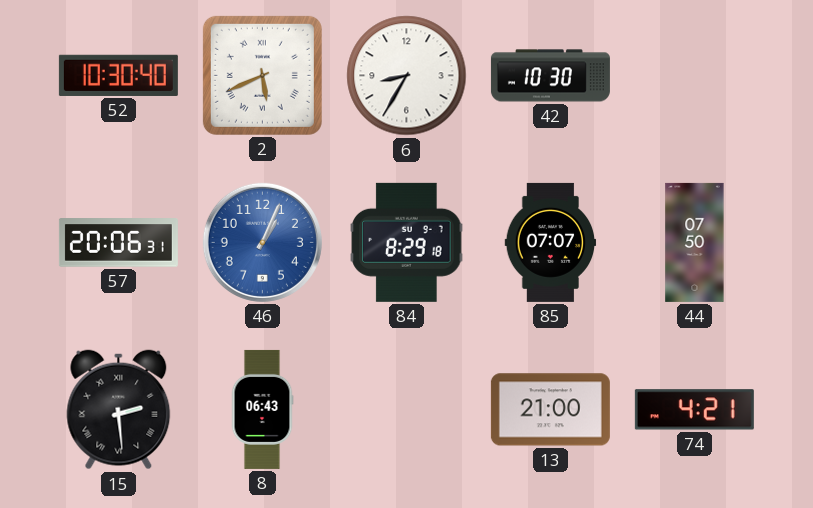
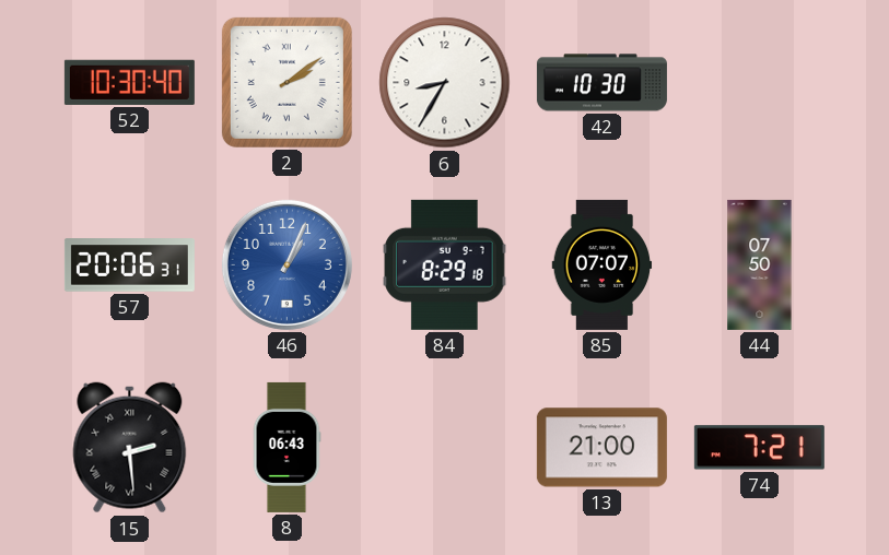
2: 5:41 -> 2:09 (286, 82)
74: 4:21 -> 7:21 (759, 448)
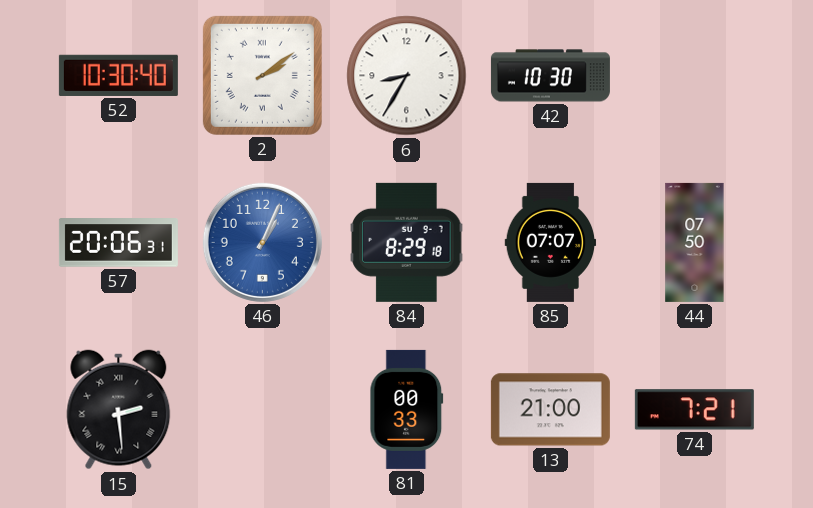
8: 06:43 -> none (286, 447)
81: none -> 00:33 (407, 409)
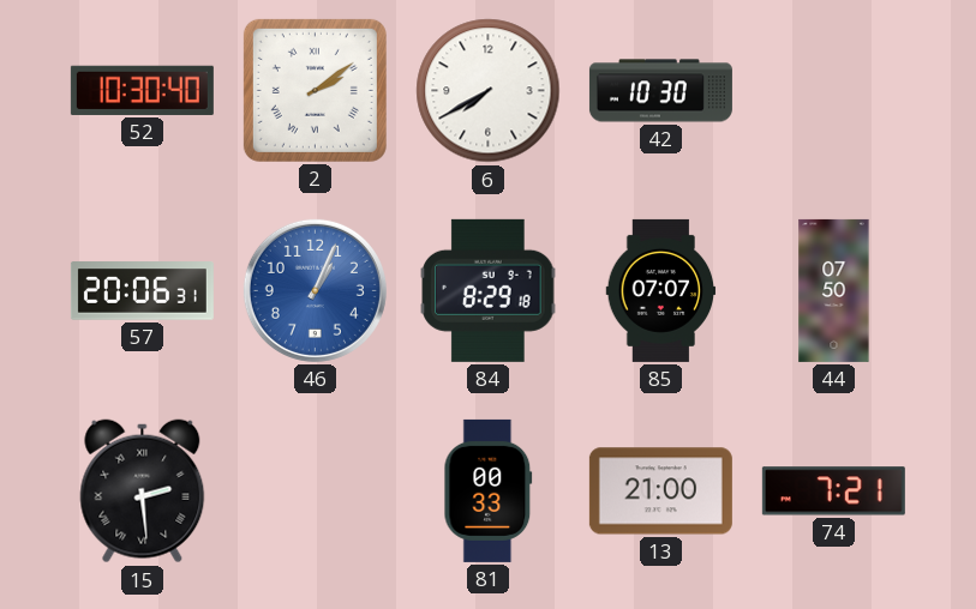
6: 8:35 -> 7:40 (489, 91)
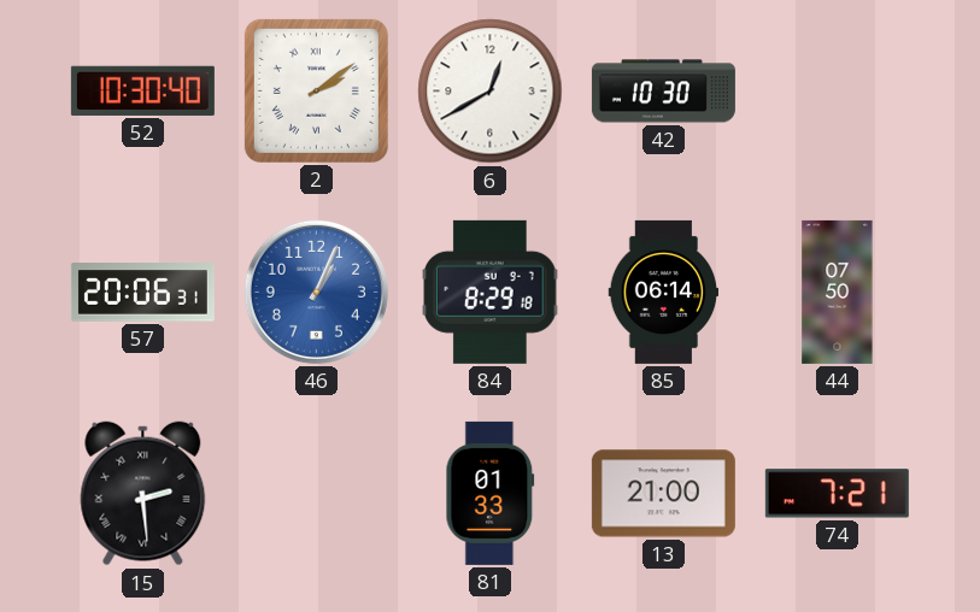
6: 7:40 -> 12:40 (491, 92)
85: 07:07 -> 06:14 (664, 292)
81: 00:33 -> 01:33 (491, 493)
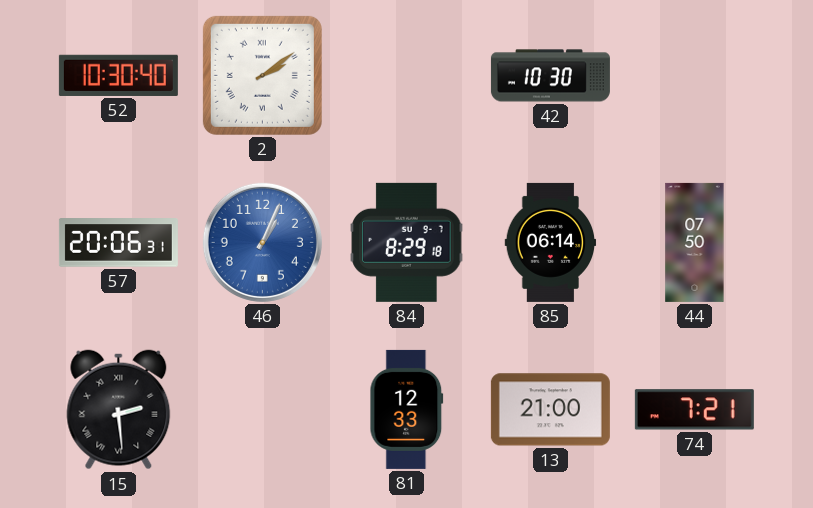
6: 12:40 -> none (491, 92)
81: 01:33 -> 12:33 (407, 409)
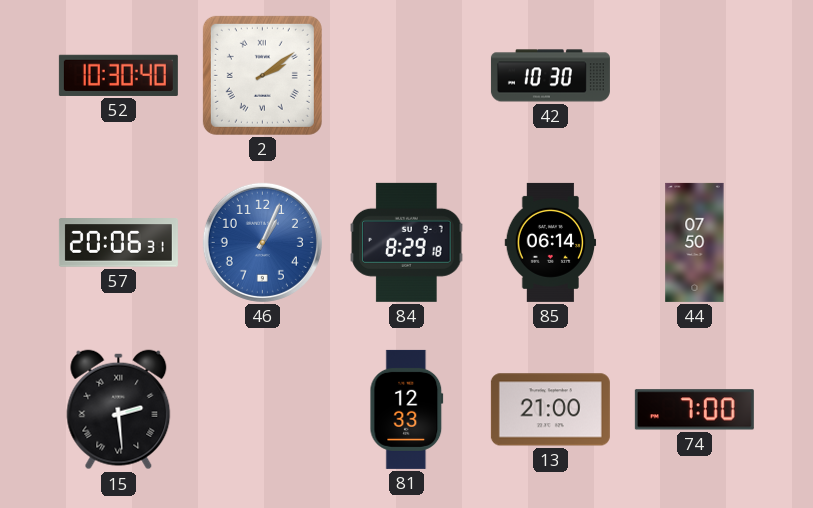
74: 7:21 -> 7:00 (694, 410)
